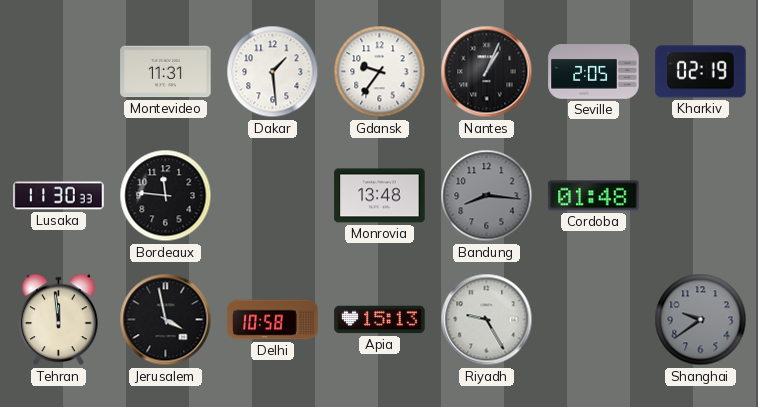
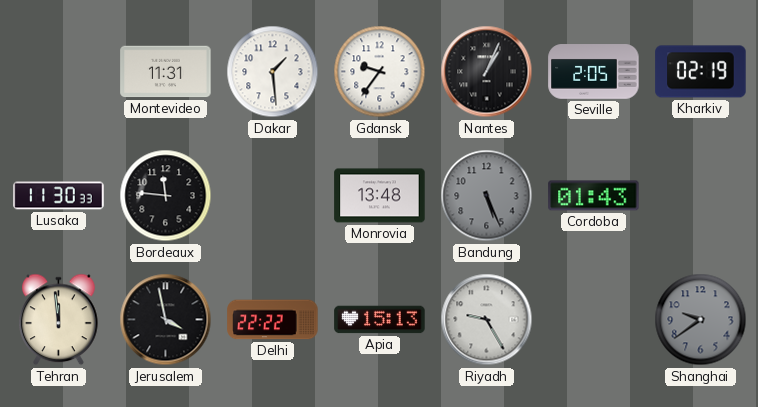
Bandung: 8:16 -> 5:26 (487, 196)
Cordoba: 01:48 -> 01:43 (594, 196)
Delhi: 10:58 -> 22:22 (273, 320)
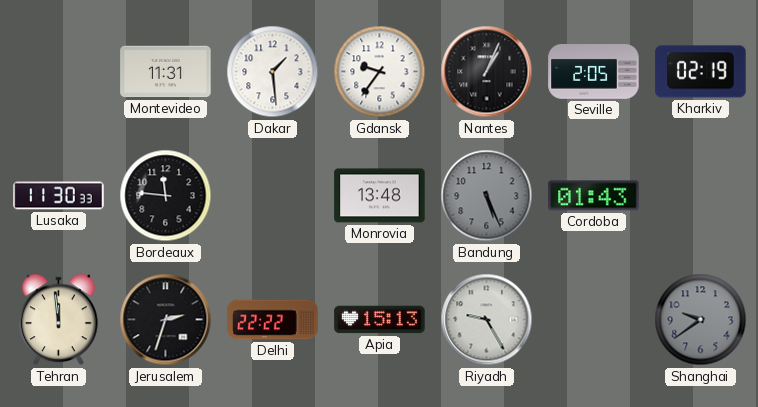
Jerusalem: 3:58 -> 2:33 (166, 320)
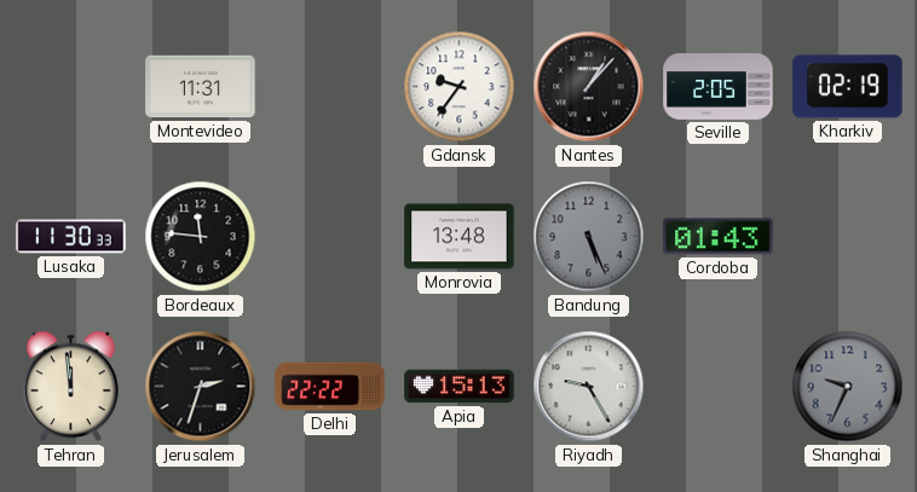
Dakar: 1:29 -> none (273, 72)
Nantes: 1:04 -> 1:07 (589, 87)
Shanghai: 9:39 -> 9:34 (848, 387)
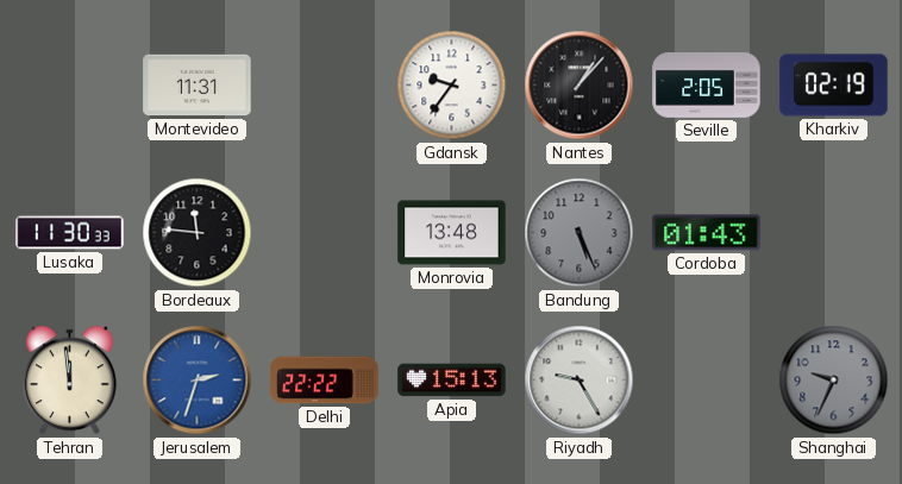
Jerusalem dial: black -> blue (198, 381)
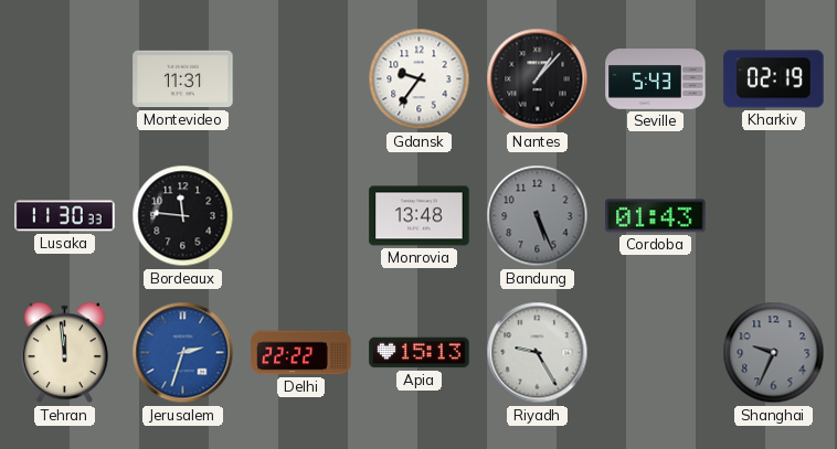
Seville: 2:05 -> 5:43 (656, 79)
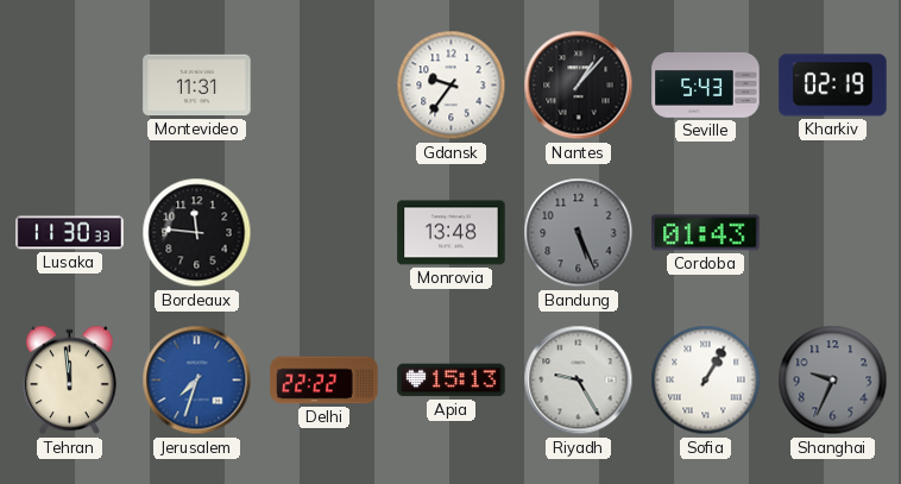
Jerusalem: 2:33 -> 7:33 (197, 381)
Sofia: none -> 1:05 (706, 381)
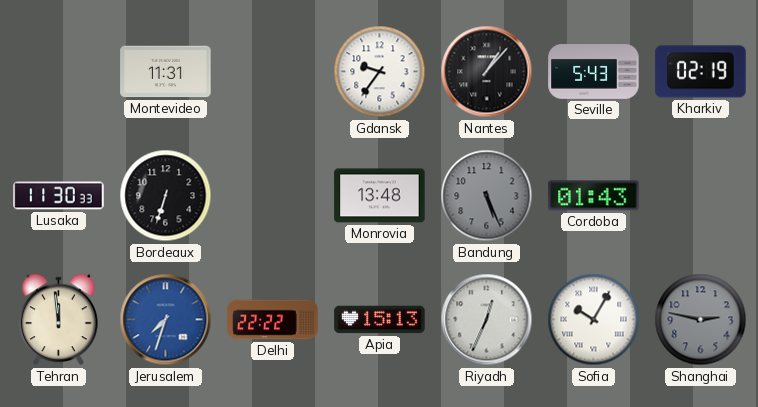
Bordeaux: 11:46 -> 6:33 (166, 196)
Riyadh: 9:25 -> 12:34 (487, 320)
Sofia: 1:05 -> 10:05 (594, 320)
Shanghai: 9:34 -> 2:47 (701, 320)
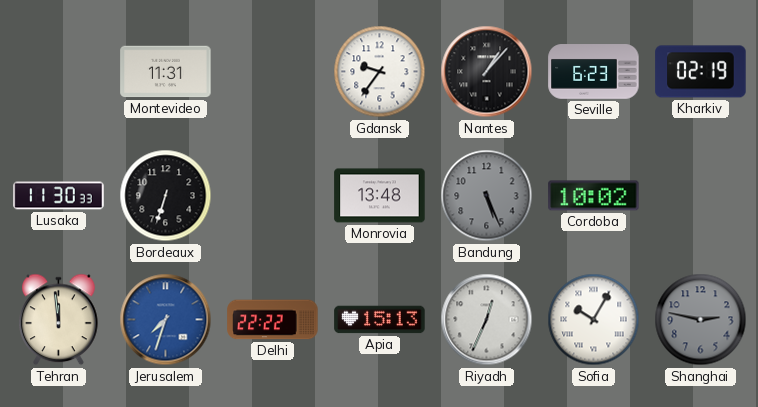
Seville: 5:43 -> 6:23 (594, 72)
Cordoba: 01:43 -> 10:02 (594, 196)
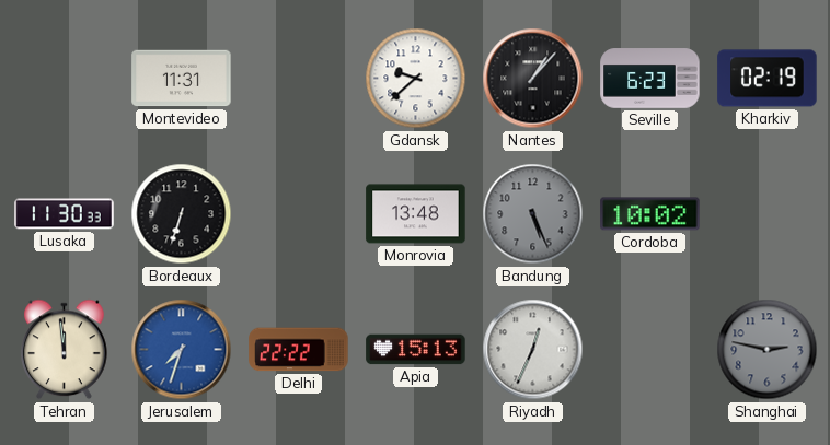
Gdansk: 9:36 -> 9:38 (416, 79)
Sofia: 10:05 -> none (594, 320)
